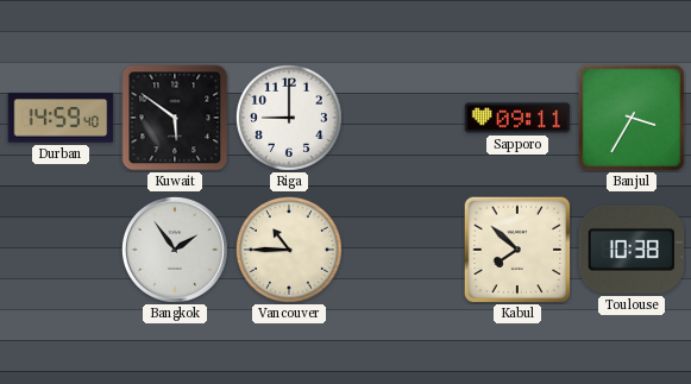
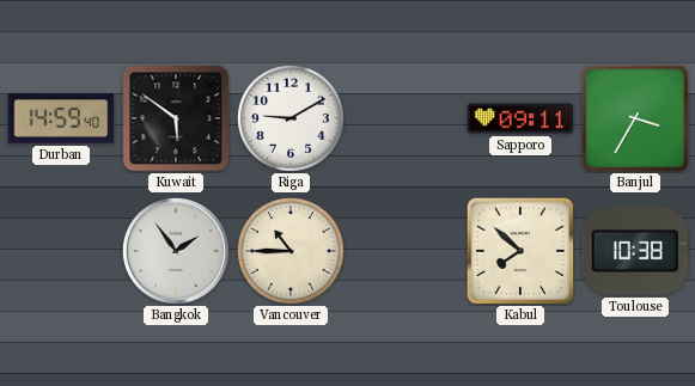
Riga: 9:00 -> 9:10 (291, 118)
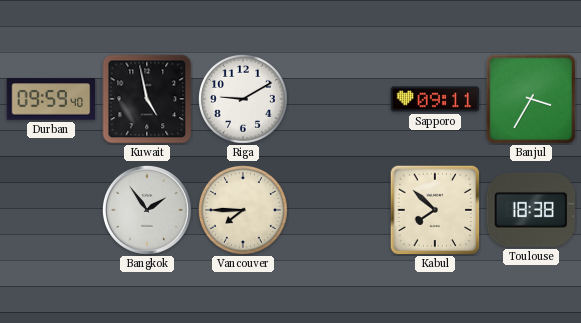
Durban: 14:59 -> 09:59 (51, 99)
Kuwait: 5:51 -> 4:58 (147, 99)
Vancouver: 10:45 -> 7:45 (243, 210)
Toulouse: 10:38 -> 18:38 (531, 210)
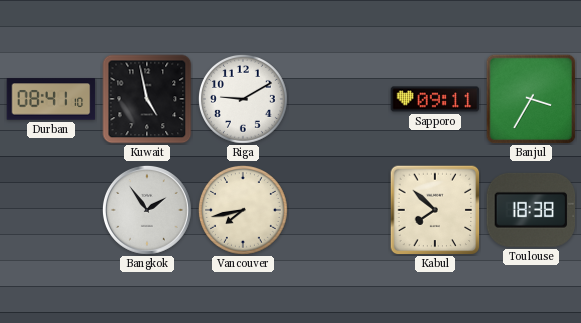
Durban: 09:59 -> 08:41 (51, 99)
Vancouver: 7:45 -> 7:43 (243, 210)
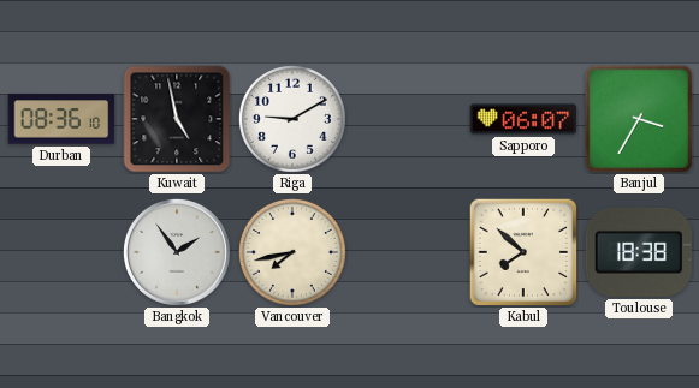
Durban: 08:41 -> 08:36 (61, 119)
Sapporo: 09:11 -> 06:07 (523, 119)
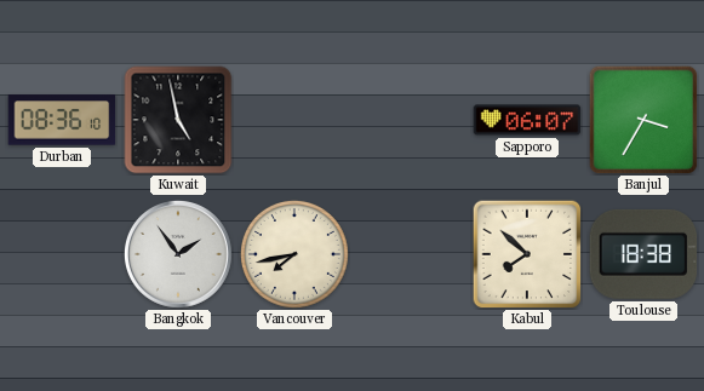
Riga: 9:10 -> none (292, 119)
